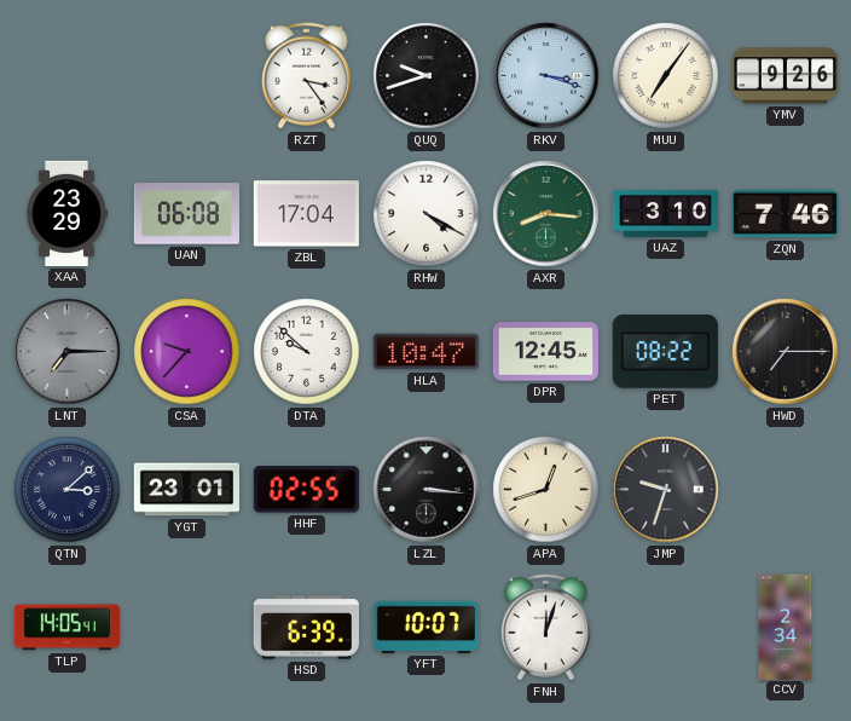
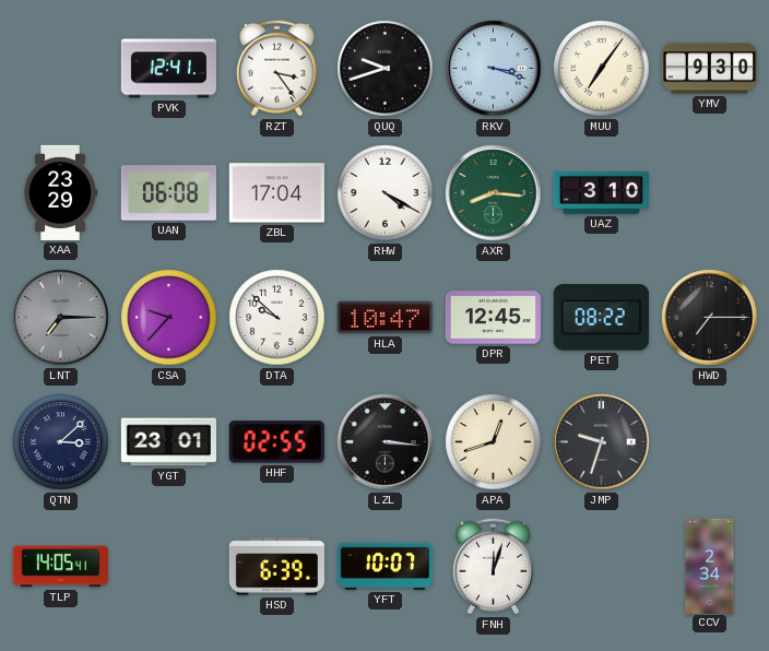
PVK: none -> 12:41 (168, 69)
YMV: 9:26 -> 9:30 (709, 69)
ZQN: 7:46 -> none (785, 214)
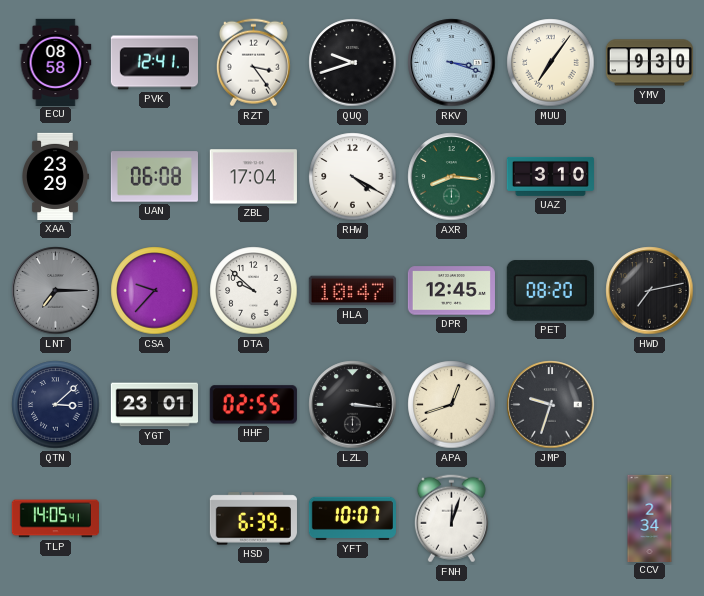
ECU: none -> 08:58 (56, 62)
PET: 08:22 -> 08:20 (550, 291)
HWD: 7:15 -> 7:13 (650, 291)
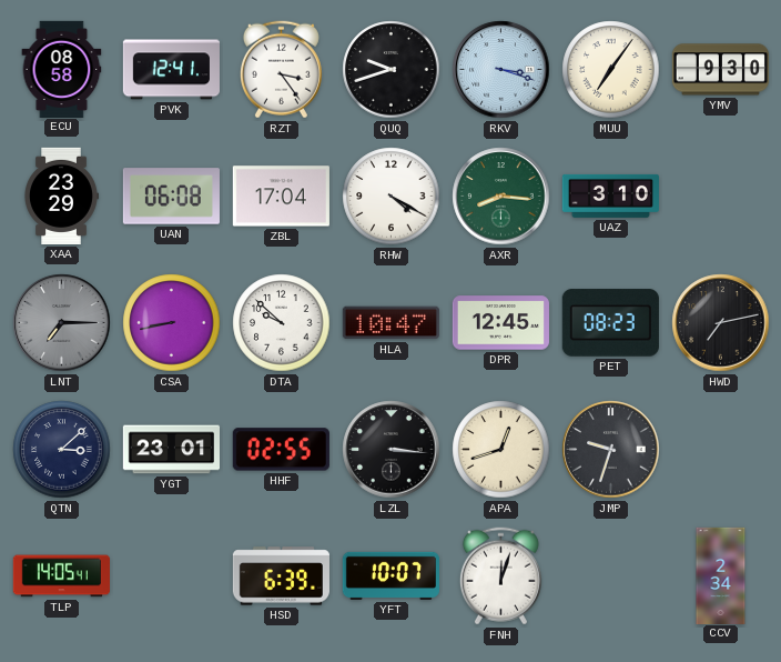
CSA: 9:37 -> 8:43 (172, 323)
PET: 08:20 -> 08:23 (610, 323)
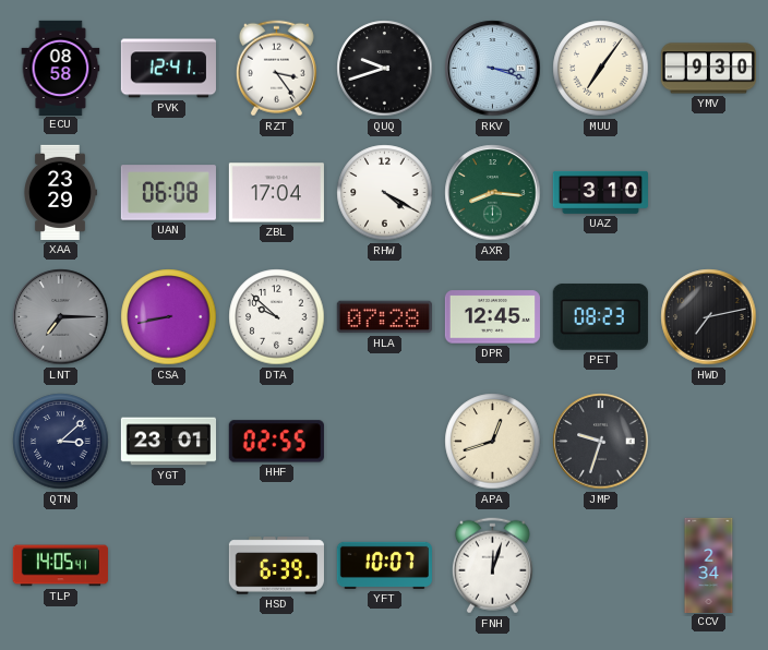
HLA: 10:47 -> 07:28 (384, 317)
LZL: 3:16 -> none (392, 450)
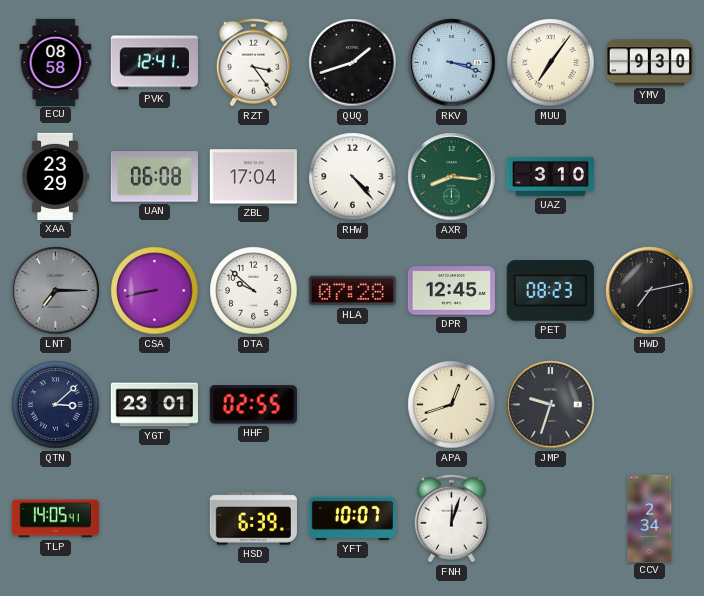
QUQ: 9:42 -> 1:42 (353, 63)
RHW: 4:20 -> 4:23 (353, 177)
